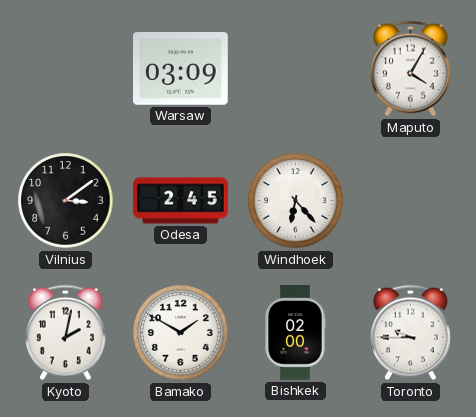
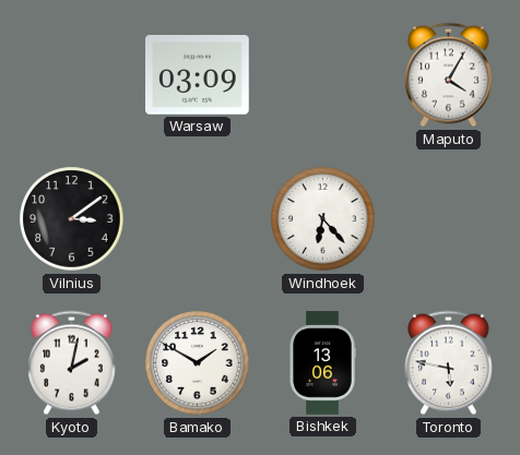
Odesa: 2:45 -> none (181, 201)
Bishkek: 02:00 -> 13:06 (322, 363)
Toronto: 9:45 -> 5:47 (449, 363)
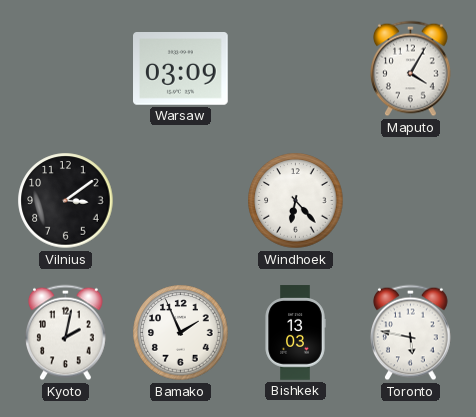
Bamako: 1:50 -> 1:56 (181, 333)
Bishkek: 13:06 -> 13:03 (295, 333)
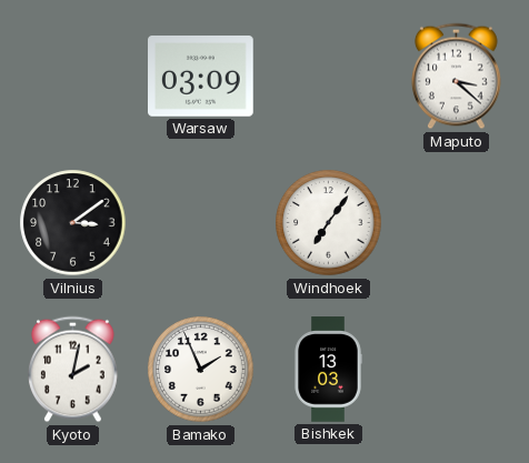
Maputo: 4:05 -> 3:22 (457, 77)
Windhoek: 6:23 -> 7:06 (329, 223)
Toronto: 5:47 -> none (411, 333)
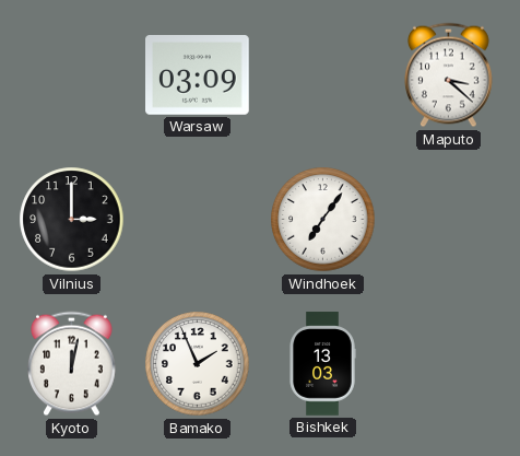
Vilnius: 3:09 -> 3:00 (72, 220)
Kyoto: 2:02 -> 12:02 (72, 364)
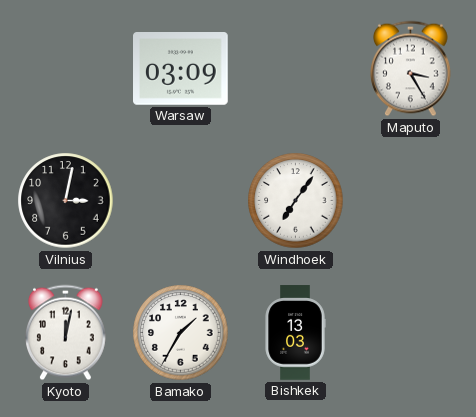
Maputo: 3:22 -> 3:25 (411, 69)
Vilnius: 3:00 -> 3:02 (66, 201)
Bamako: 1:56 -> 1:35 (181, 333)
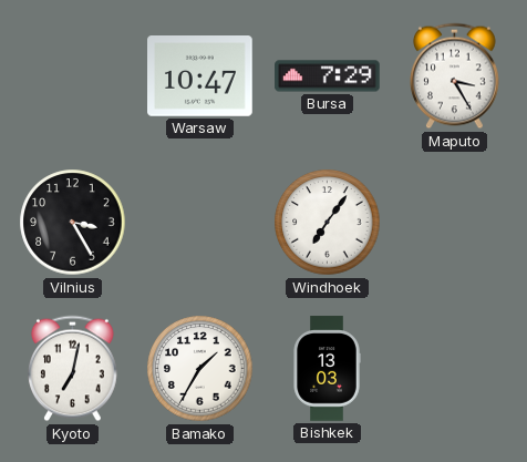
Warsaw: 03:09 -> 10:47 (200, 76)
Bursa: none -> 7:29 (328, 76)
Vilnius: 3:02 -> 3:25 (73, 223)
Kyoto: 12:02 -> 7:02 (73, 369)
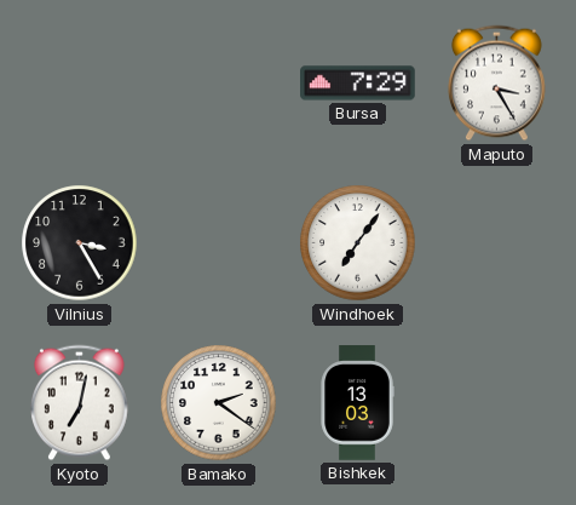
Warsaw: 10:47 -> none (200, 76)
Bamako: 1:35 -> 2:21 (219, 403)
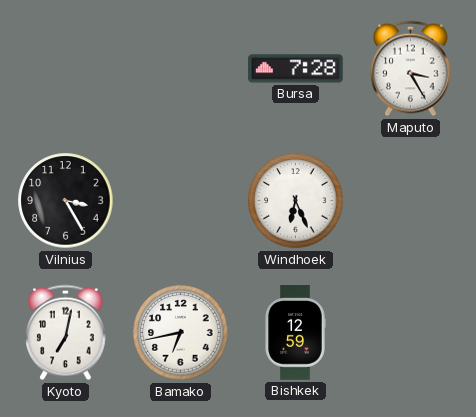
Bursa: 7:29 -> 7:28 (296, 69)
Windhoek: 7:06 -> 6:26 (296, 201)
Bamako: 2:21 -> 6:43 (181, 333)
Bishkek: 13:03 -> 12:59 (295, 333)
